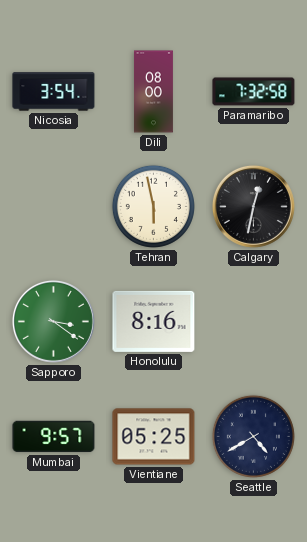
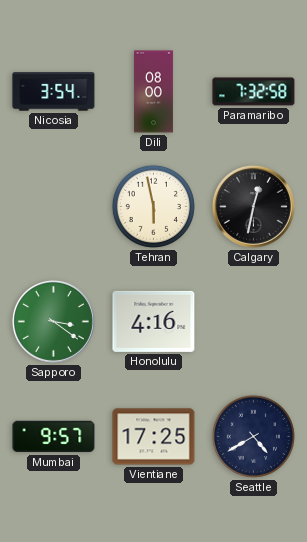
Honolulu: 8:16 -> 4:16 (154, 321)
Vientiane: 05:25 -> 17:25 (154, 437)
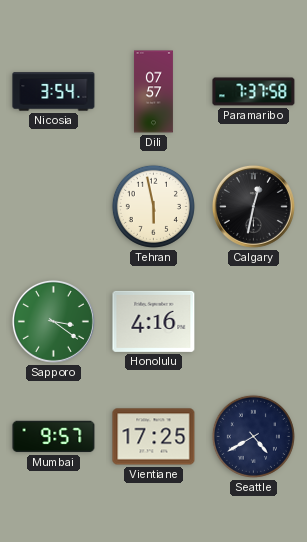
Dili: 08:00 -> 07:57 (153, 92)
Paramaribo: 7:32 -> 7:37 (254, 92)
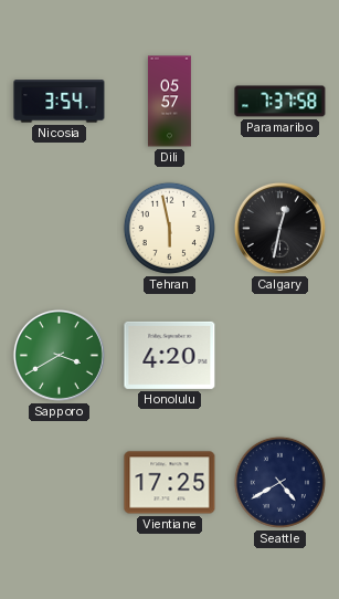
Dili: 07:57 -> 05:57 (169, 102)
Sapporo: 3:21 -> 3:40 (59, 355)
Honolulu: 4:16 -> 4:20 (170, 355)
Mumbai: 9:57 -> none (54, 437)
